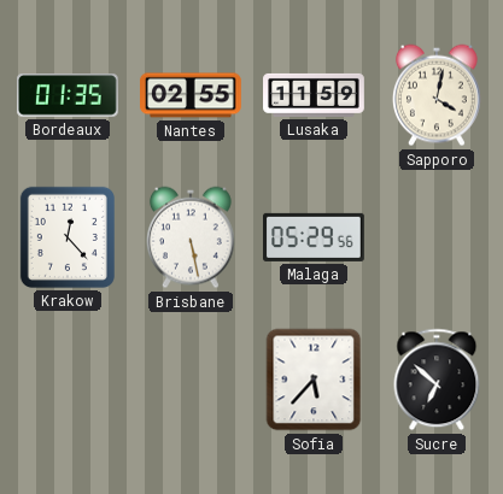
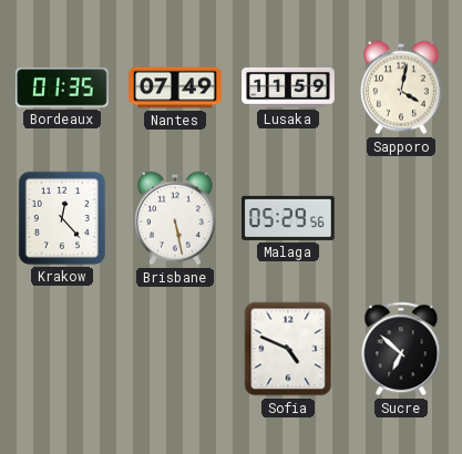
Nantes: 02:55 -> 07:49 (176, 87)
Sofia: 5:37 -> 4:49 (288, 349)
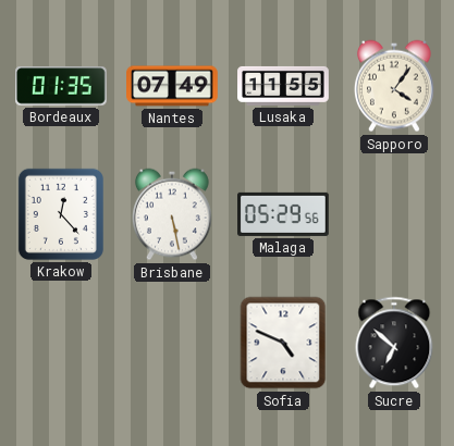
Lusaka: 11:59 -> 11:55 (283, 86)
Sapporo: 4:02 -> 4:06 (395, 86)
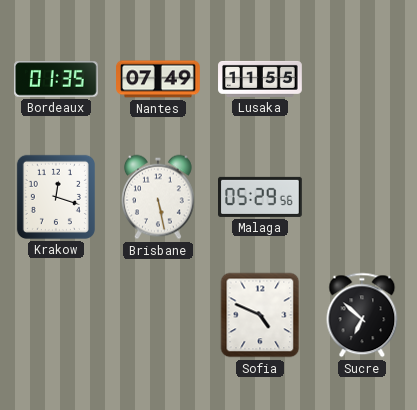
Sapporo: 4:06 -> none (395, 86)
Krakow: 12:23 -> 12:18 (56, 197)
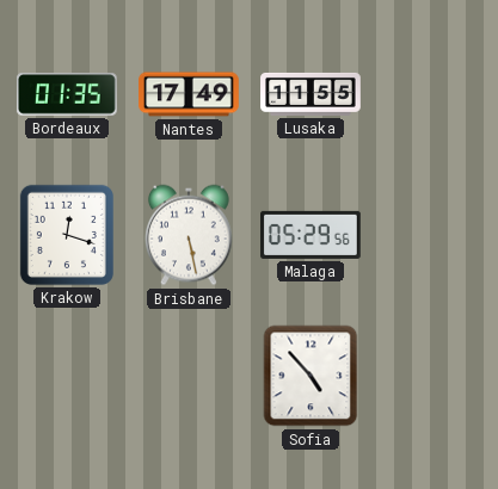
Nantes: 07:49 -> 17:49 (190, 94)
Sofia: 4:49 -> 4:53 (311, 376)
Sucre: 6:52 -> none (362, 315)
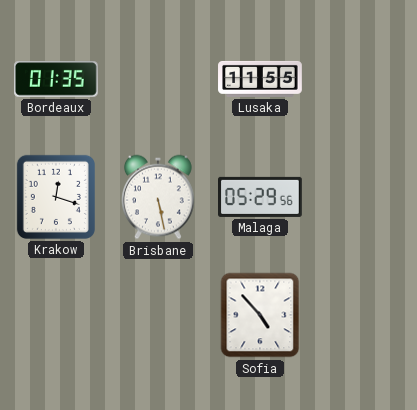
Nantes: 17:49 -> none (190, 94)
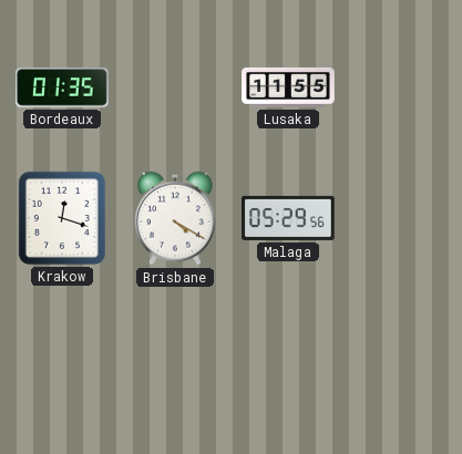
Brisbane: 5:28 -> 4:20 (176, 218)
Sofia: 4:53 -> none (260, 315)
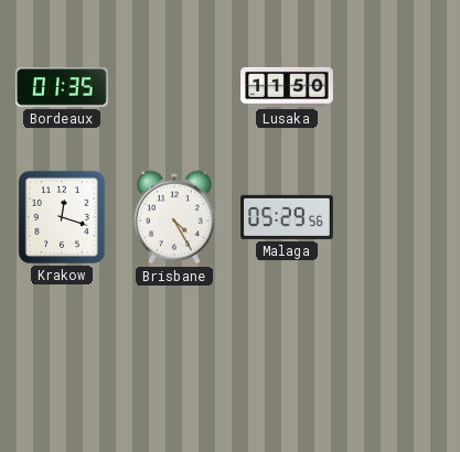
Lusaka: 11:55 -> 11:50 (287, 87)
Brisbane: 4:20 -> 4:25 (175, 217)
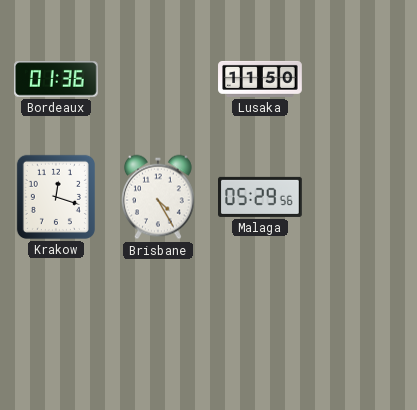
Bordeaux: 01:35 -> 01:36 (57, 79)
